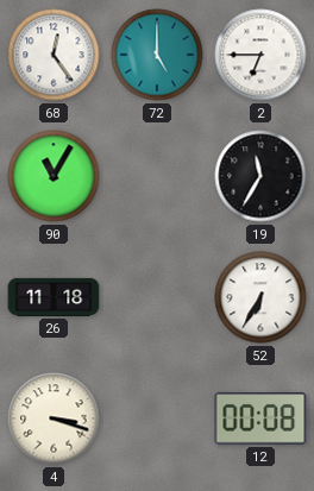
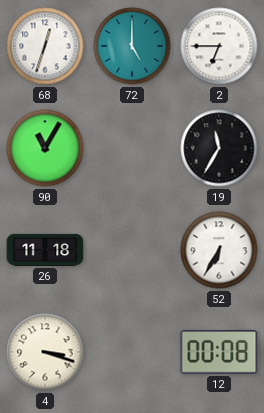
68: 12:24 -> 12:33 (45, 46)
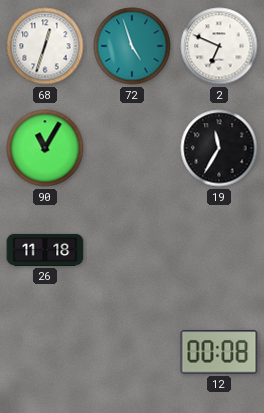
72: 5:00 -> 4:57 (132, 46)
2: 6:45 -> 6:49 (219, 46)
52: 6:35 -> none (219, 250)
4: 3:18 -> none (45, 352)
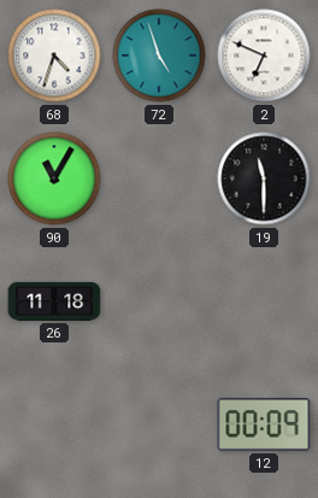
68: 12:33 -> 4:33 (54, 55)
19: 11:35 -> 11:30 (264, 178)
12: 00:08 -> 00:09 (264, 424)
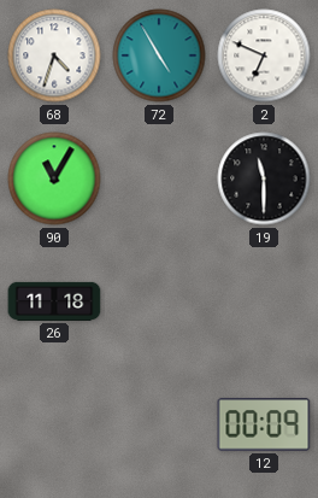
72: 4:57 -> 4:55 (159, 55)
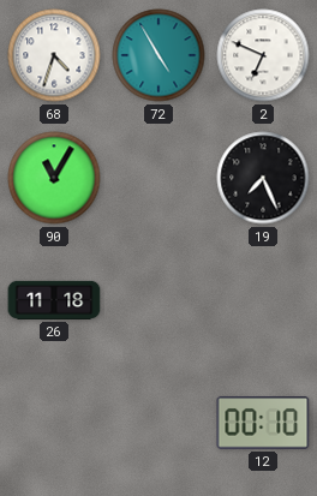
19: 11:30 -> 7:26 (263, 178)
12: 00:09 -> 00:10 (263, 423)
